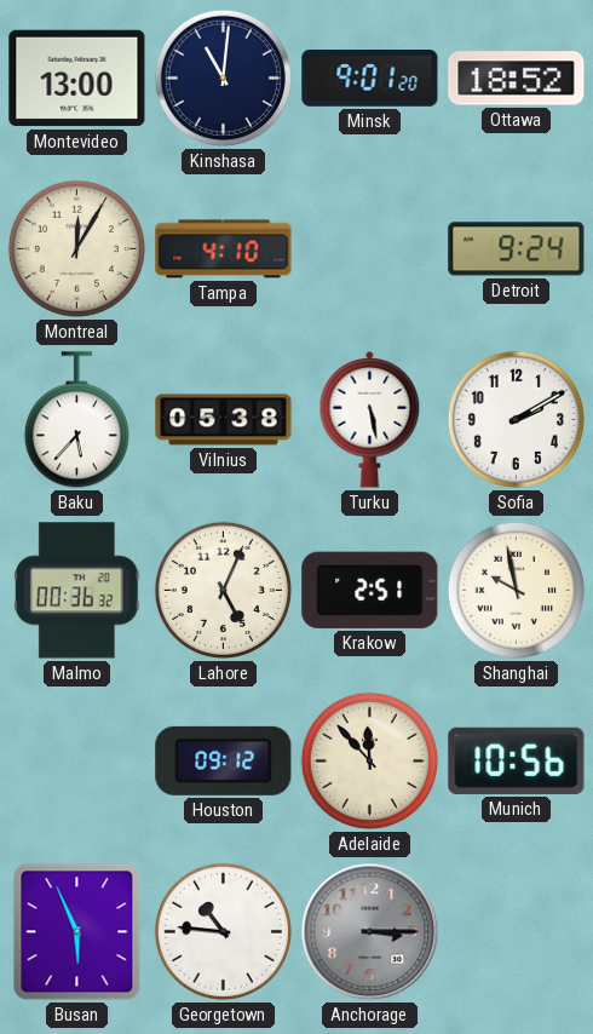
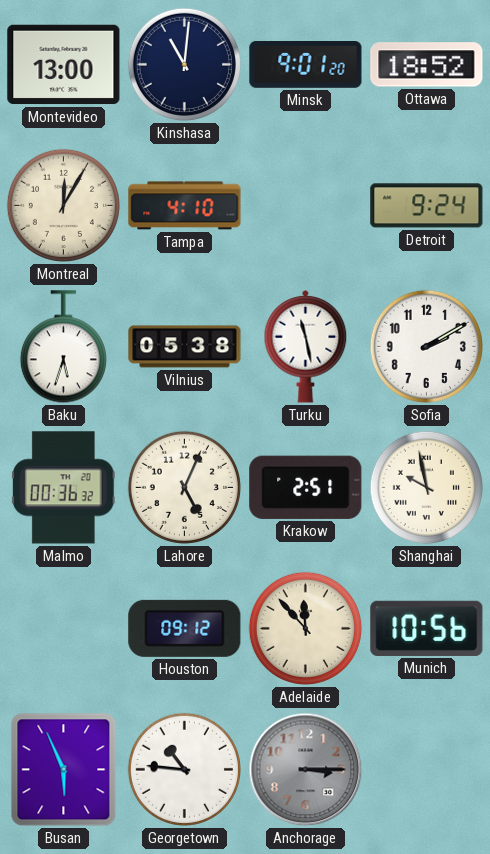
Baku: 5:37 -> 5:33 (63, 347)
Turku: 5:28 -> 11:28 (306, 346)
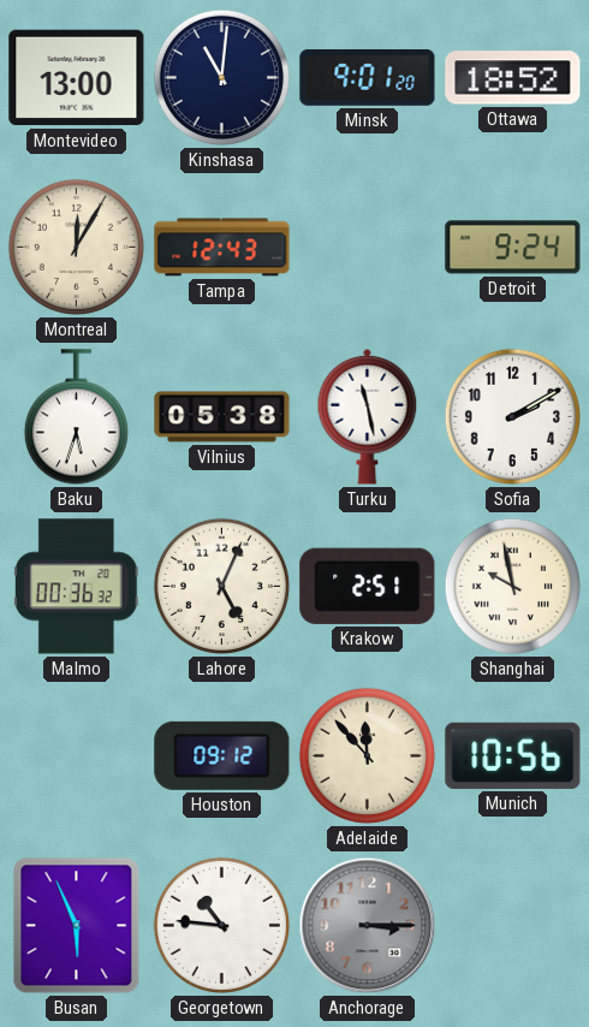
Tampa: 4:10 -> 12:43 (222, 248)
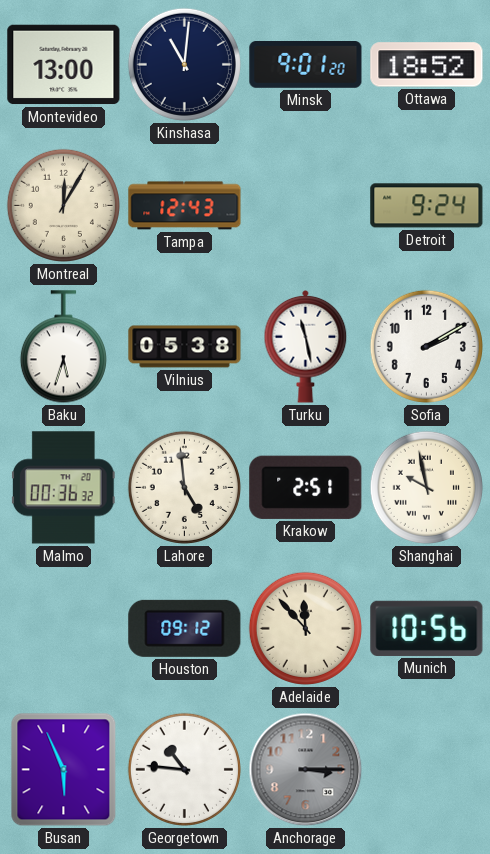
Lahore: 5:04 -> 4:59 (184, 487)
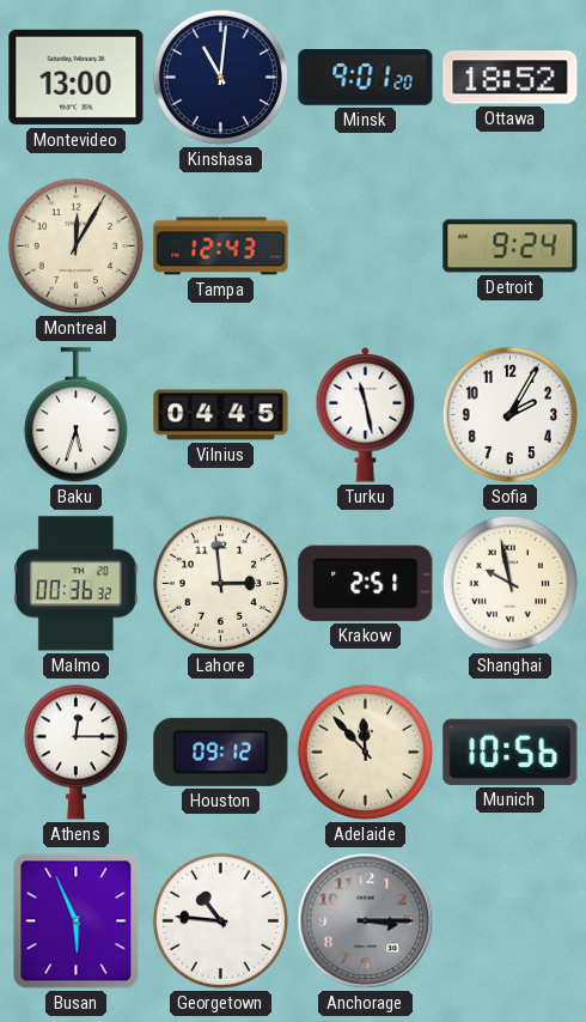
Vilnius: 05:38 -> 04:45 (221, 415)
Sofia: 2:10 -> 2:05 (509, 414)
Lahore: 4:59 -> 2:59 (220, 583)
Athens: none -> 12:15 (75, 752)
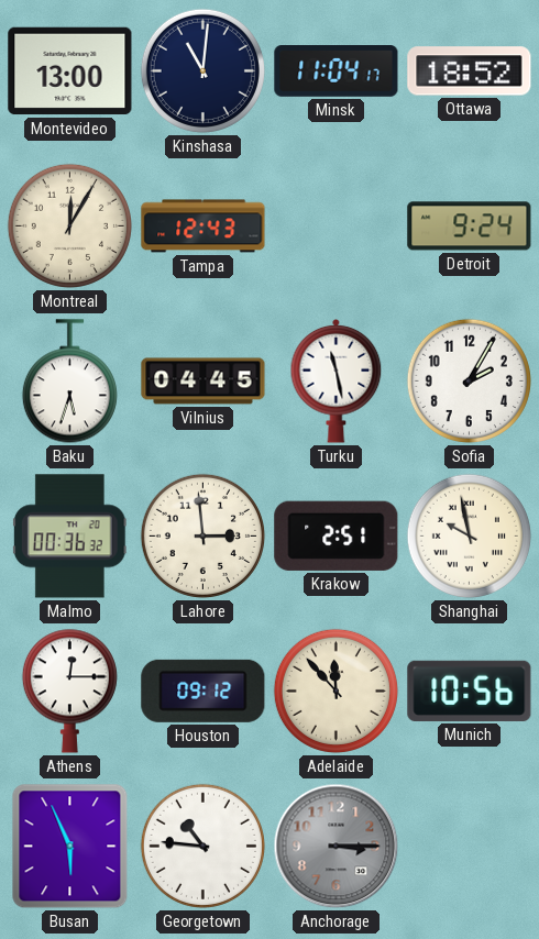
Minsk: 9:01 -> 11:04 (337, 71)
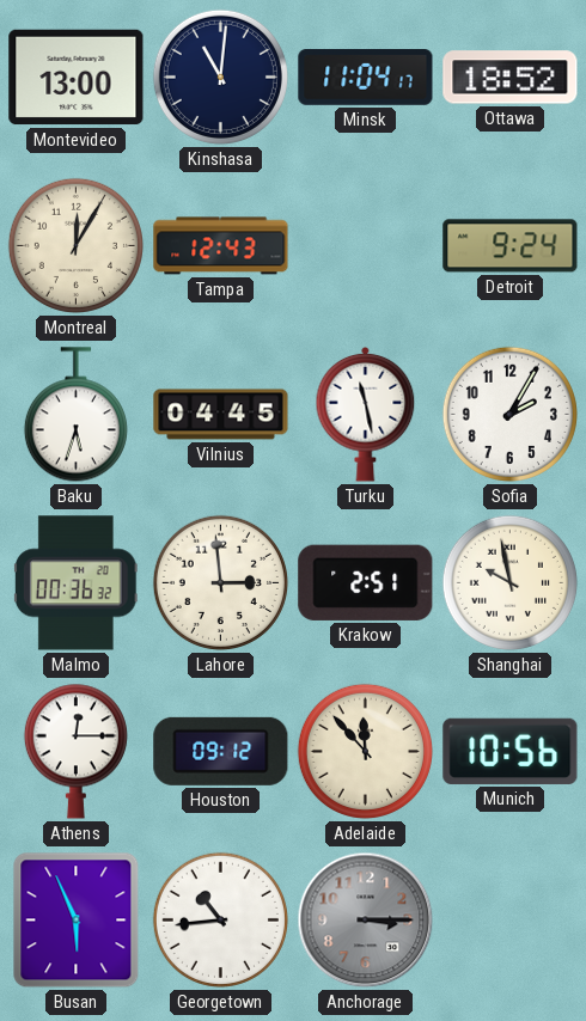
Georgetown: 10:46 -> 10:44 (220, 919)
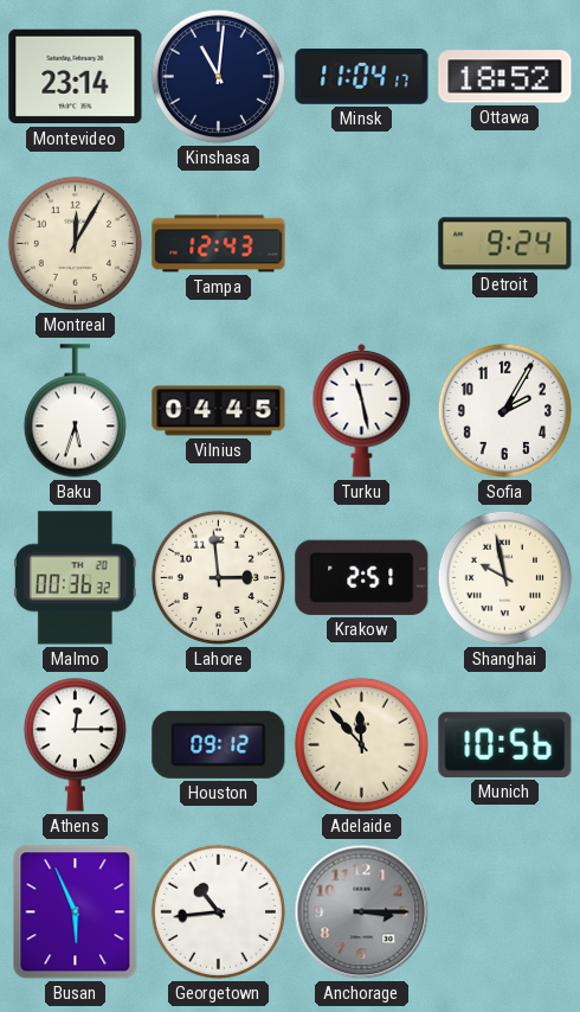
Montevideo: 13:00 -> 23:14 (76, 77)
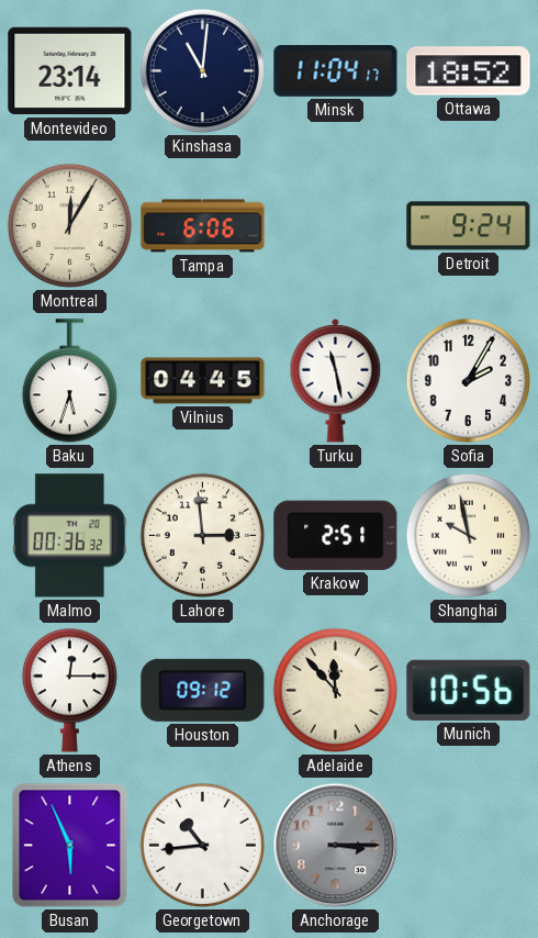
Tampa: 12:43 -> 6:06 (203, 226)
